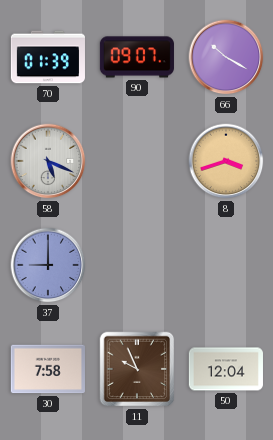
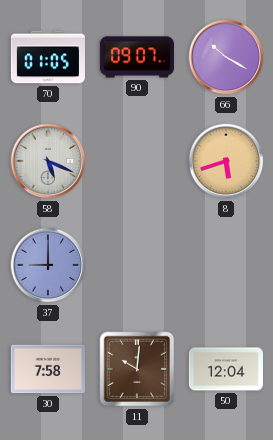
70: 01:39 -> 01:05 (48, 57)
8: 3:42 -> 5:42 (226, 161)
11: 9:56 -> 10:01 (137, 369)
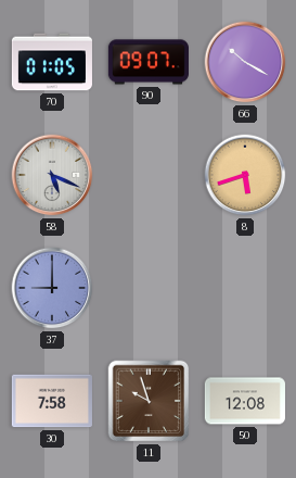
11: 10:01 -> 9:57 (149, 401)
50: 12:04 -> 12:08 (245, 401)
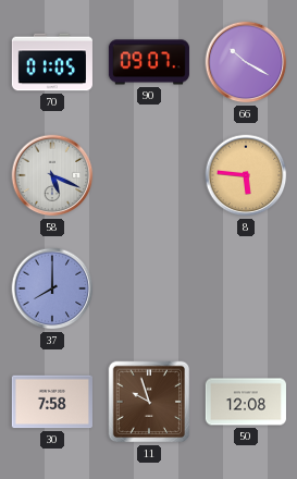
8: 5:42 -> 5:46 (246, 175)
37: 9:00 -> 8:00 (52, 288)
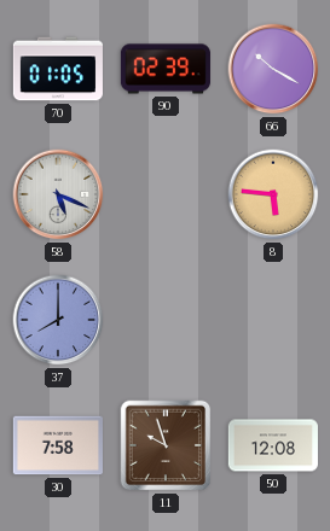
90: 09:07 -> 02:39 (166, 69)
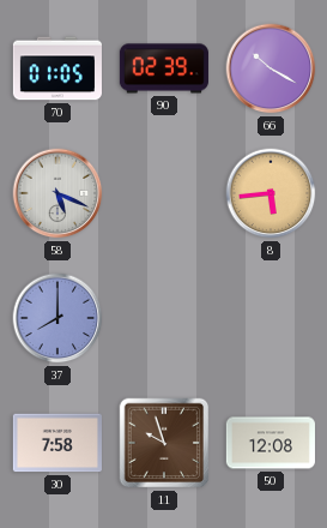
8: 5:46 -> 5:44 (271, 193)
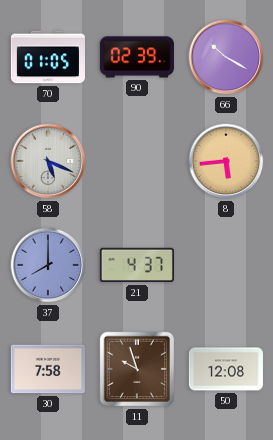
21: none -> 4:37 (137, 265)
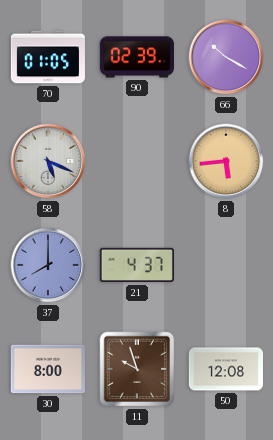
30: 7:58 -> 8:00 (48, 369)
